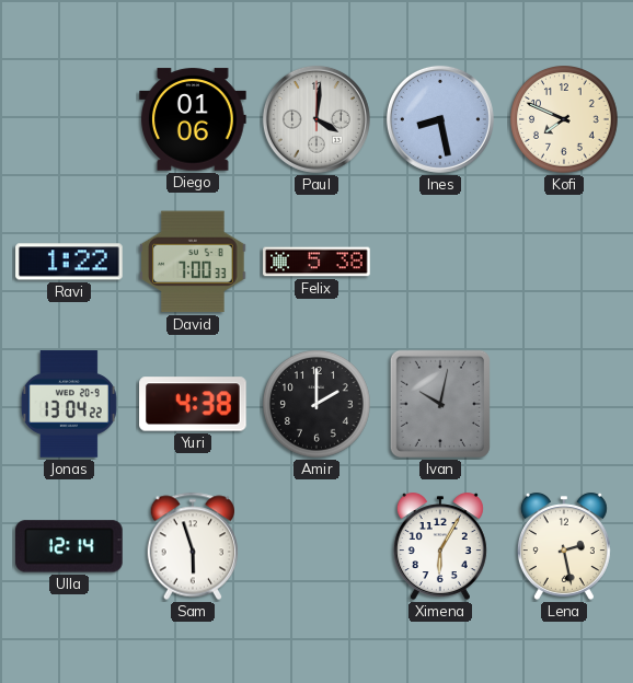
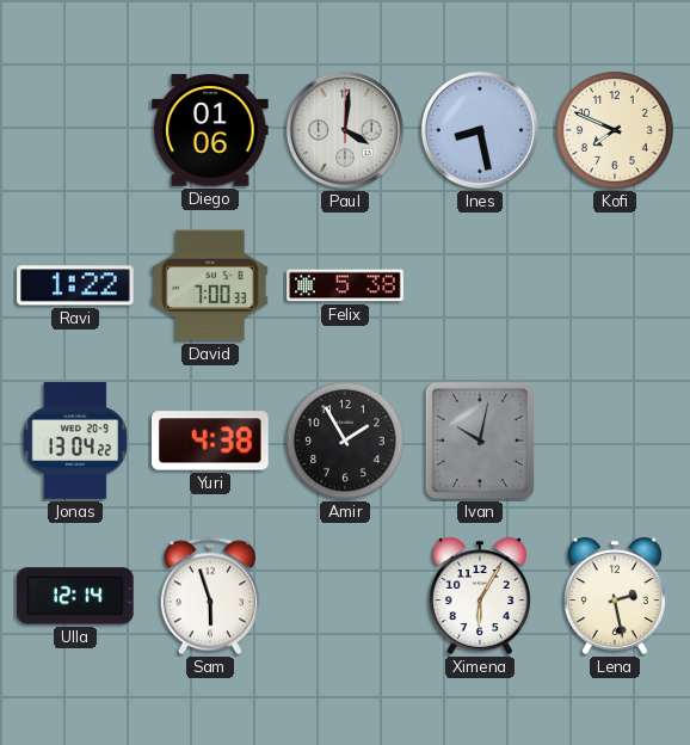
Amir: 2:00 -> 1:55 (346, 442)
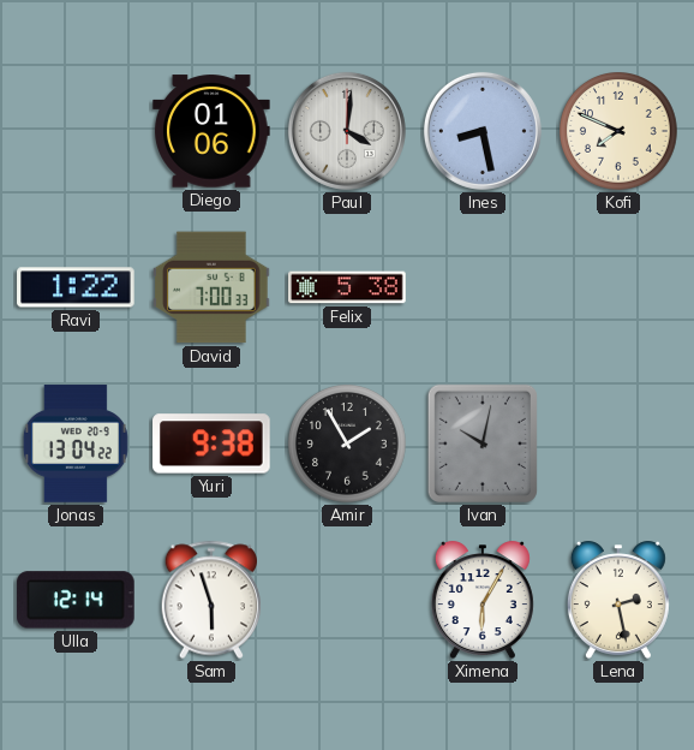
Yuri: 4:38 -> 9:38 (211, 444)
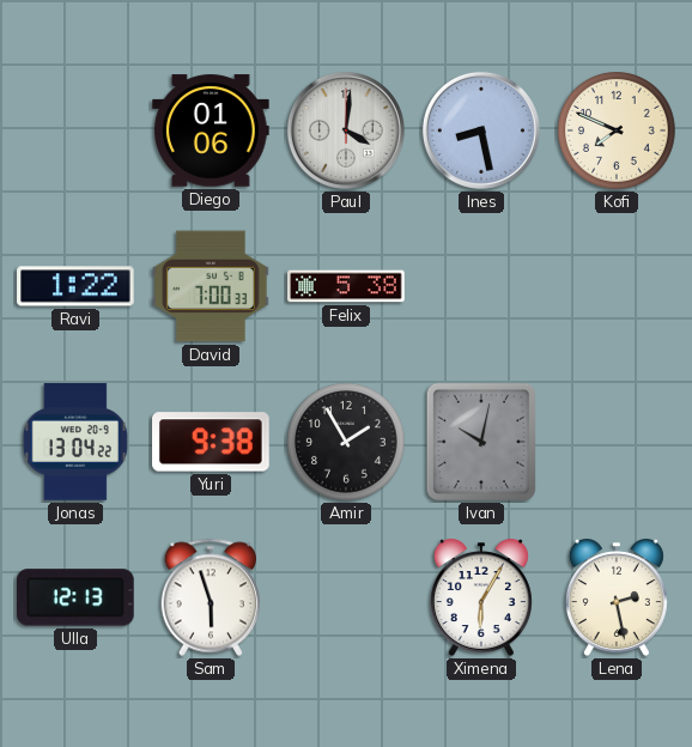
Ulla: 12:14 -> 12:13 (77, 597)
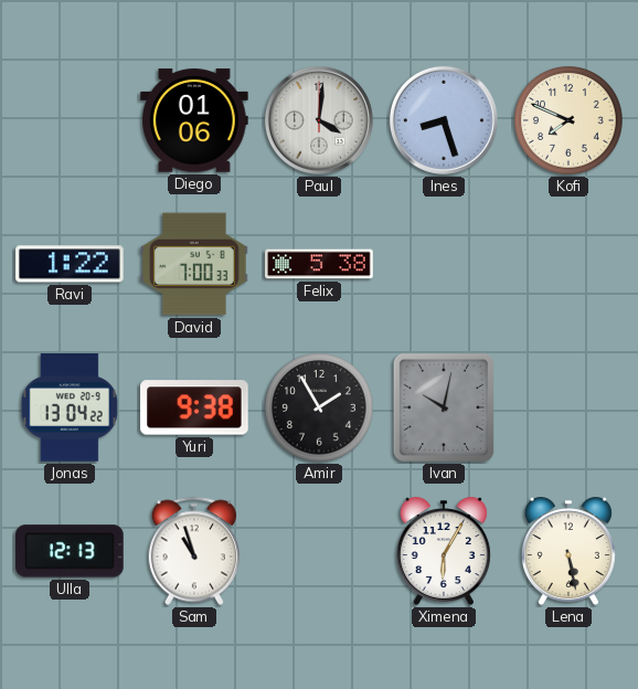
Ines: 8:28 -> 8:27 (444, 120)
Sam: 5:57 -> 10:57 (194, 551)
Lena: 2:28 -> 5:28 (568, 551)
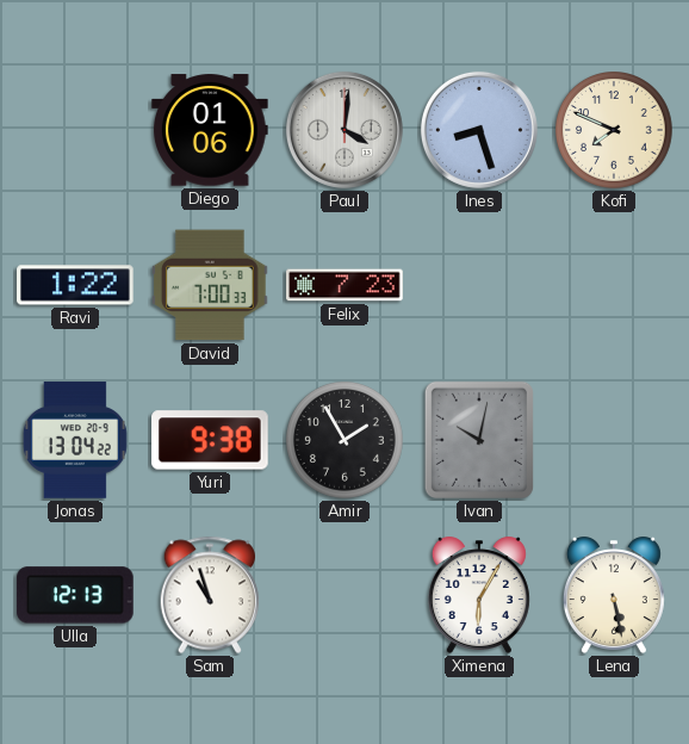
Felix: 5:38 -> 7:23 (344, 285)
